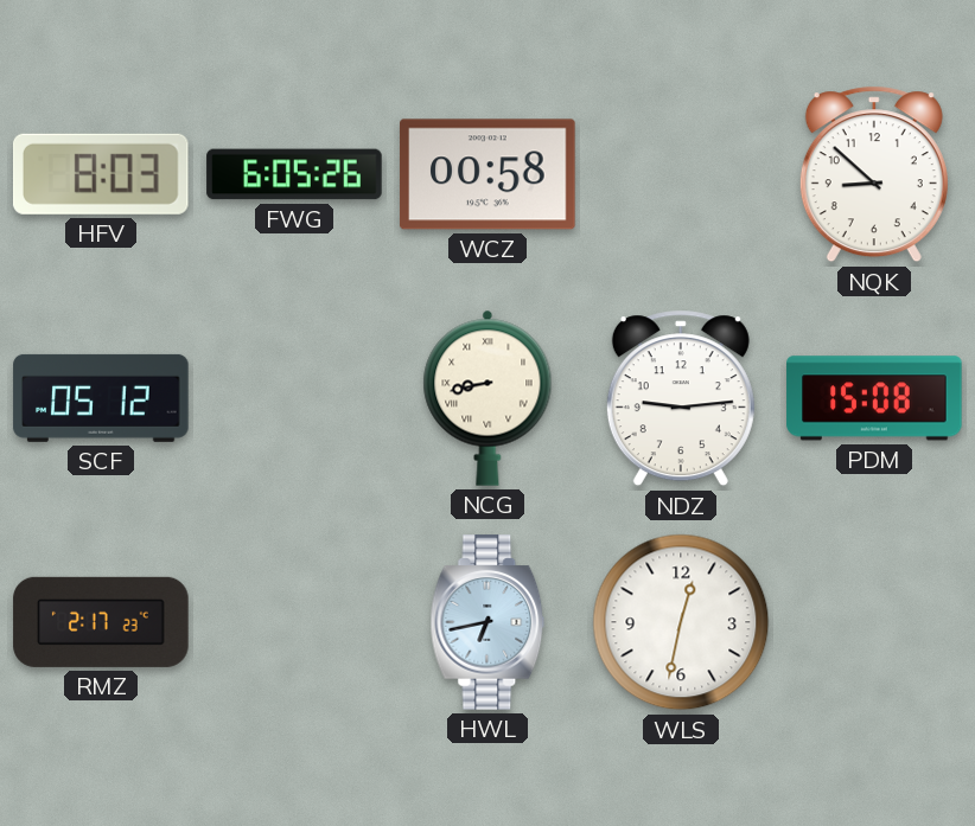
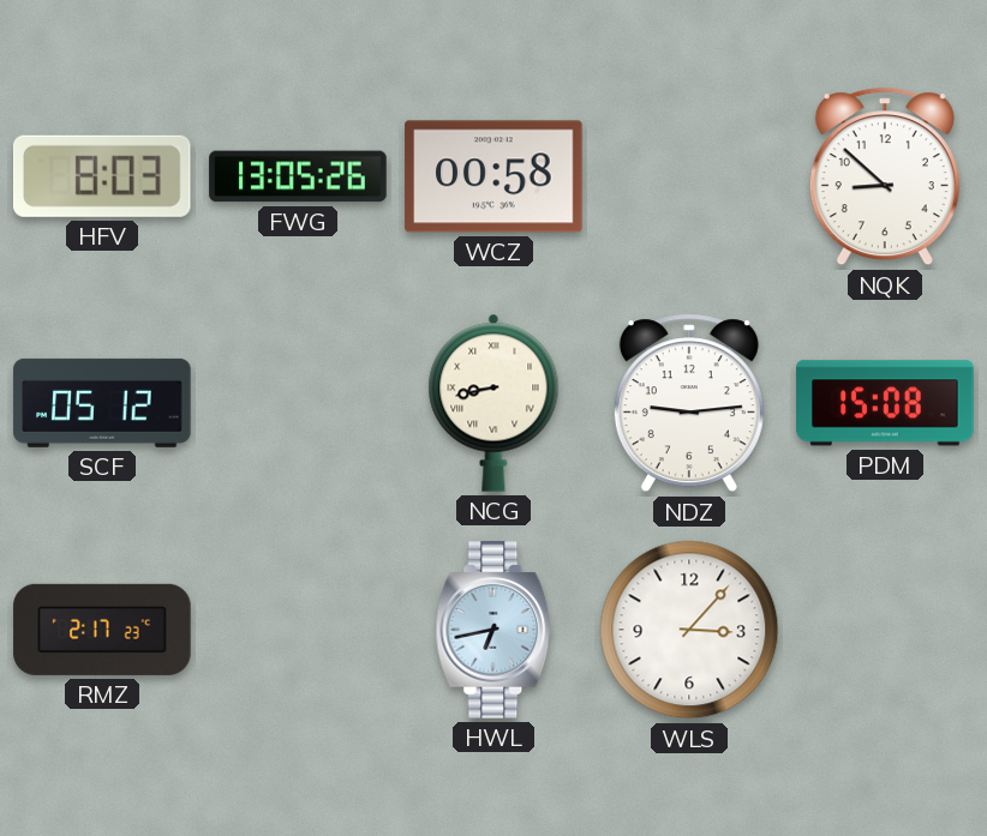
FWG: 6:05 -> 13:05 (298, 176)
WLS: 12:32 -> 3:07 (689, 630)
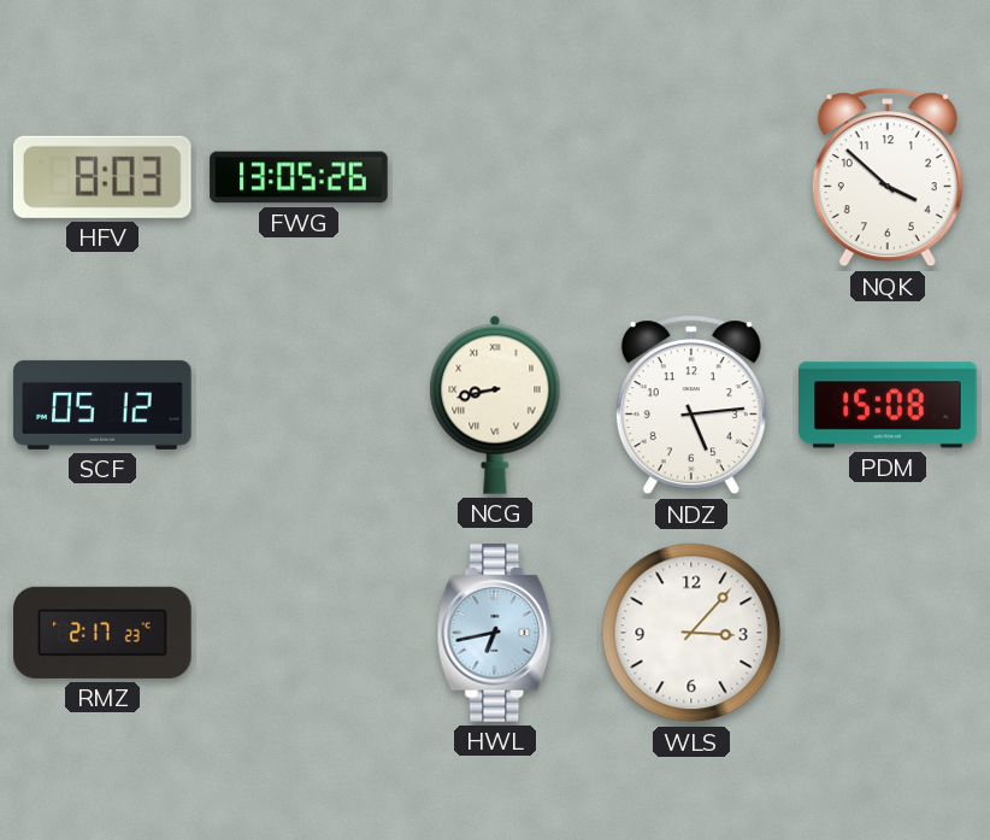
WCZ: 00:58 -> none (493, 176)
NQK: 8:52 -> 3:52 (888, 177)
NDZ: 9:14 -> 5:14 (691, 405)
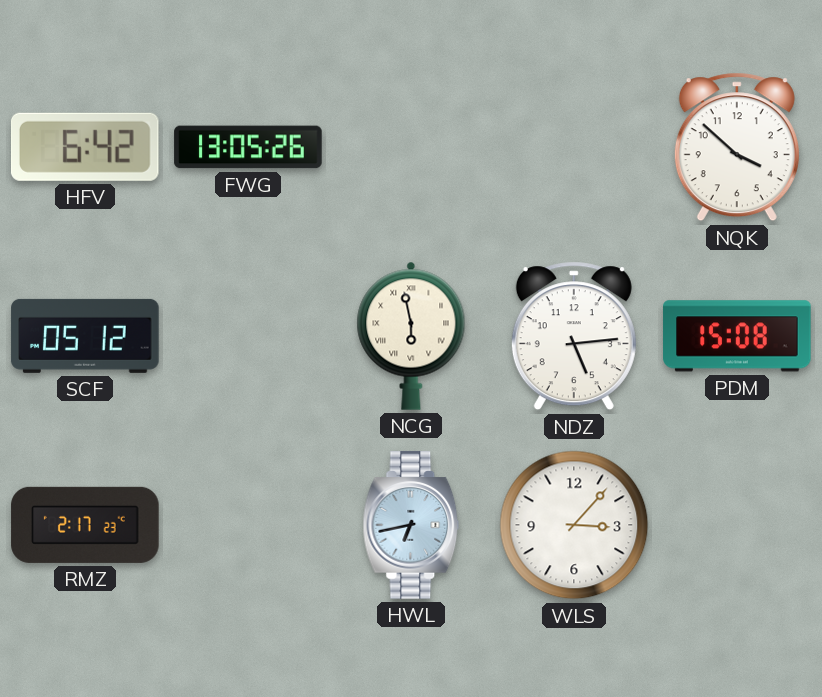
HFV: 8:03 -> 6:42 (85, 147)
NCG: 8:43 -> 5:58 (411, 336)
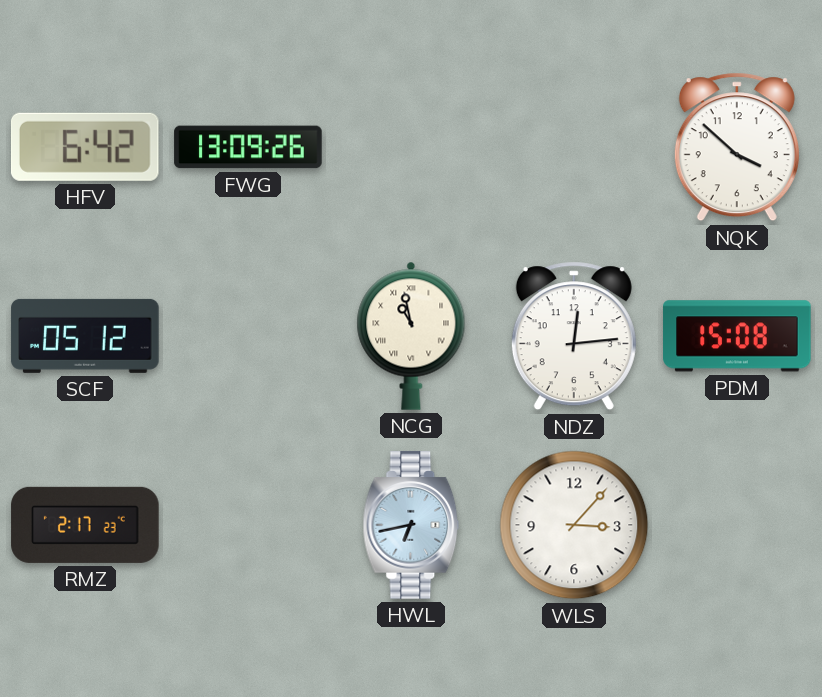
FWG: 13:05 -> 13:09 (248, 147)
NCG: 5:58 -> 10:58 (411, 336)
NDZ: 5:14 -> 12:14 (574, 336)
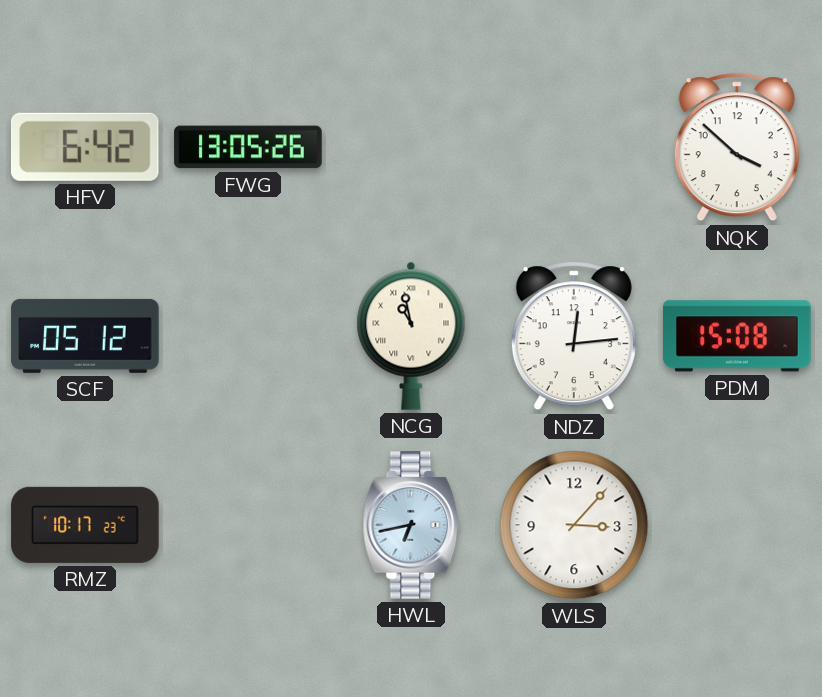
FWG: 13:09 -> 13:05 (248, 147)
RMZ: 2:17 -> 10:17 (85, 525)
